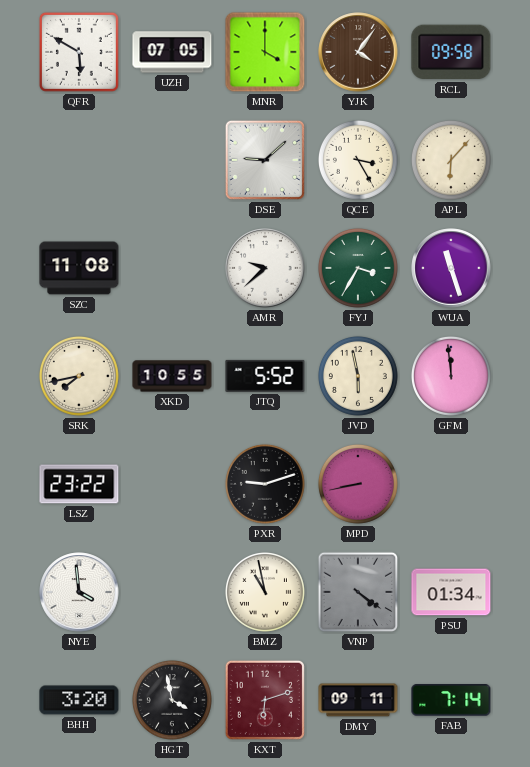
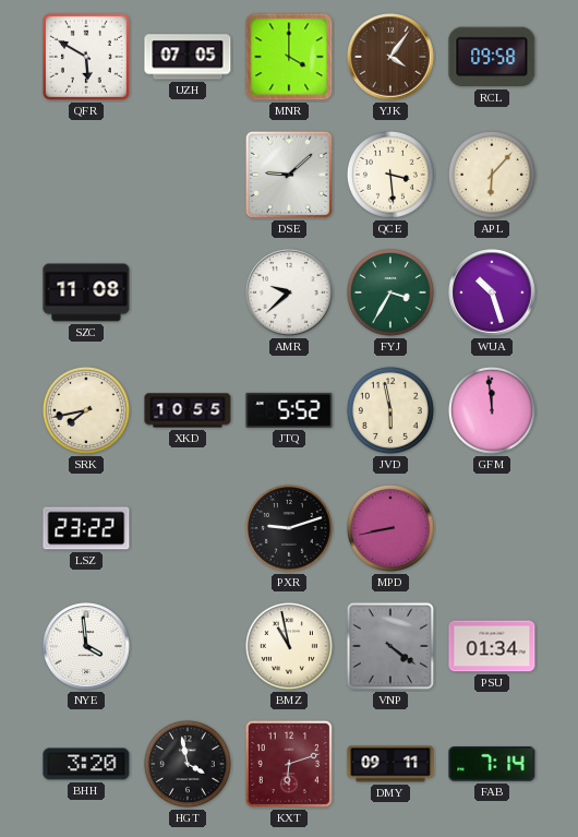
QCE: 3:25 -> 3:29 (390, 175)
WUA: 11:27 -> 10:27 (492, 292)
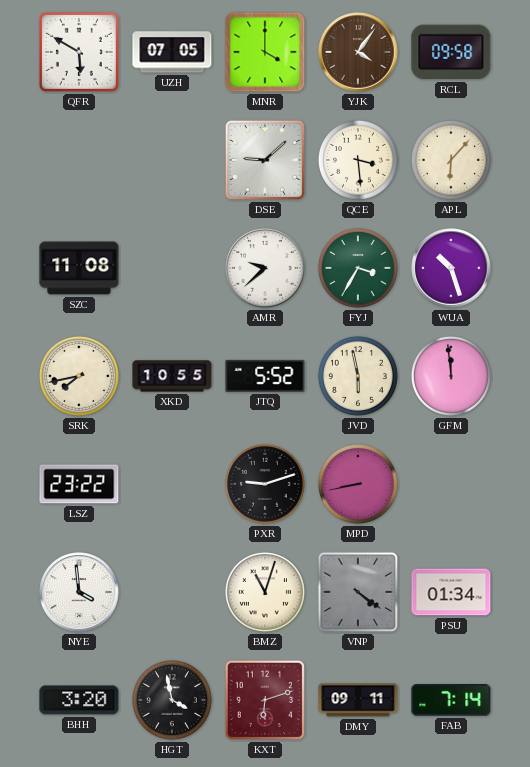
BMZ: 10:58 -> 11:03 (265, 592)
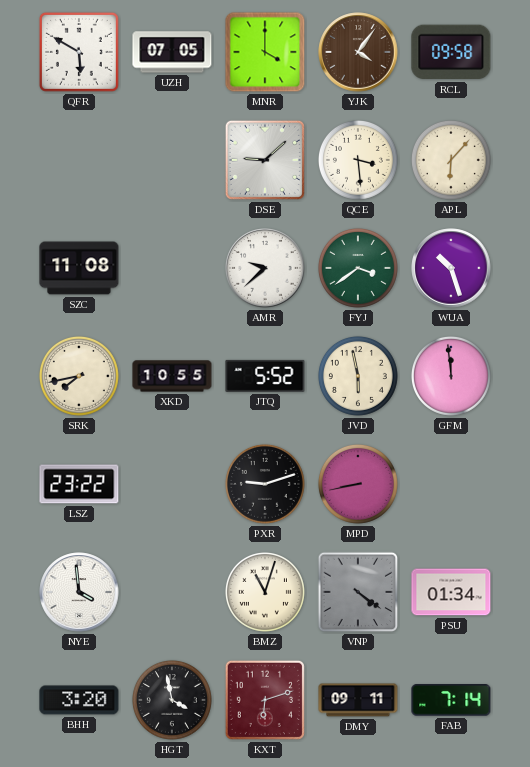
FYJ: 3:35 -> 3:39 (358, 268)
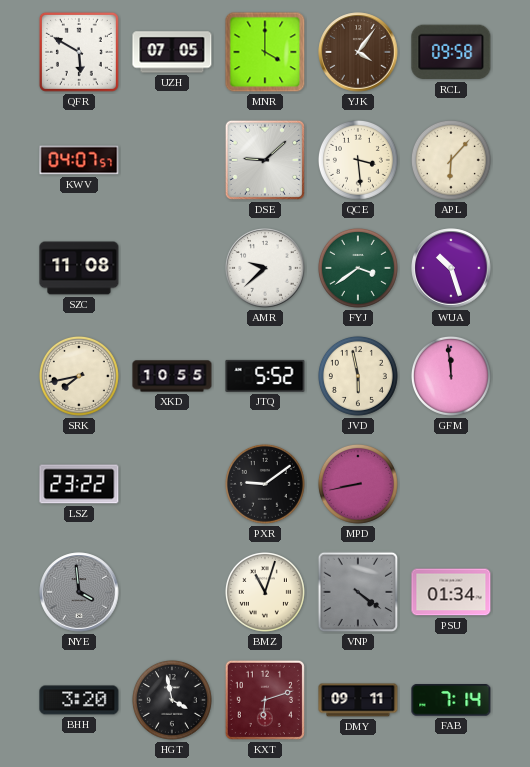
KWV: none -> 04:07 (79, 160)
PXR: 9:12 -> 9:09 (265, 484)
NYE dial: white -> grey (79, 592)
